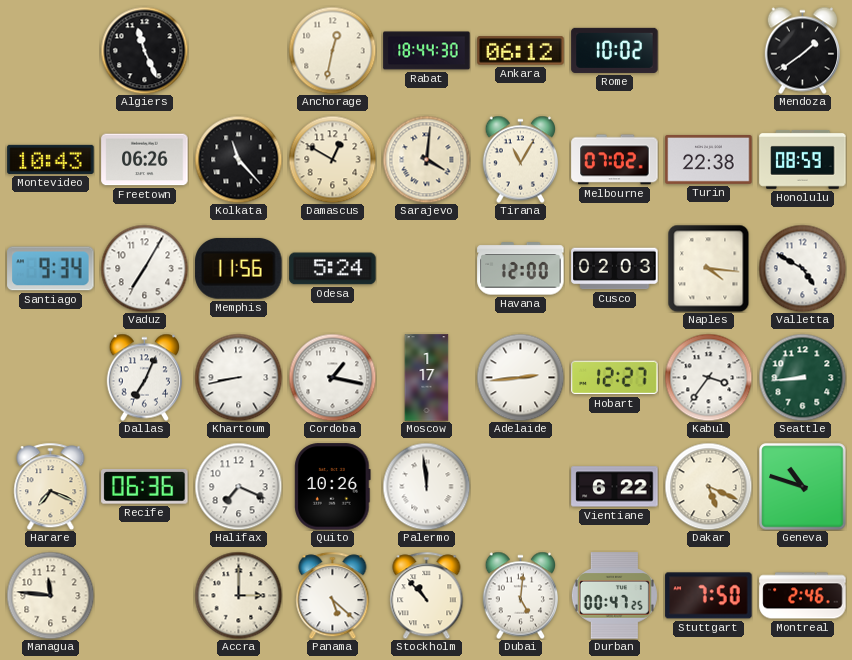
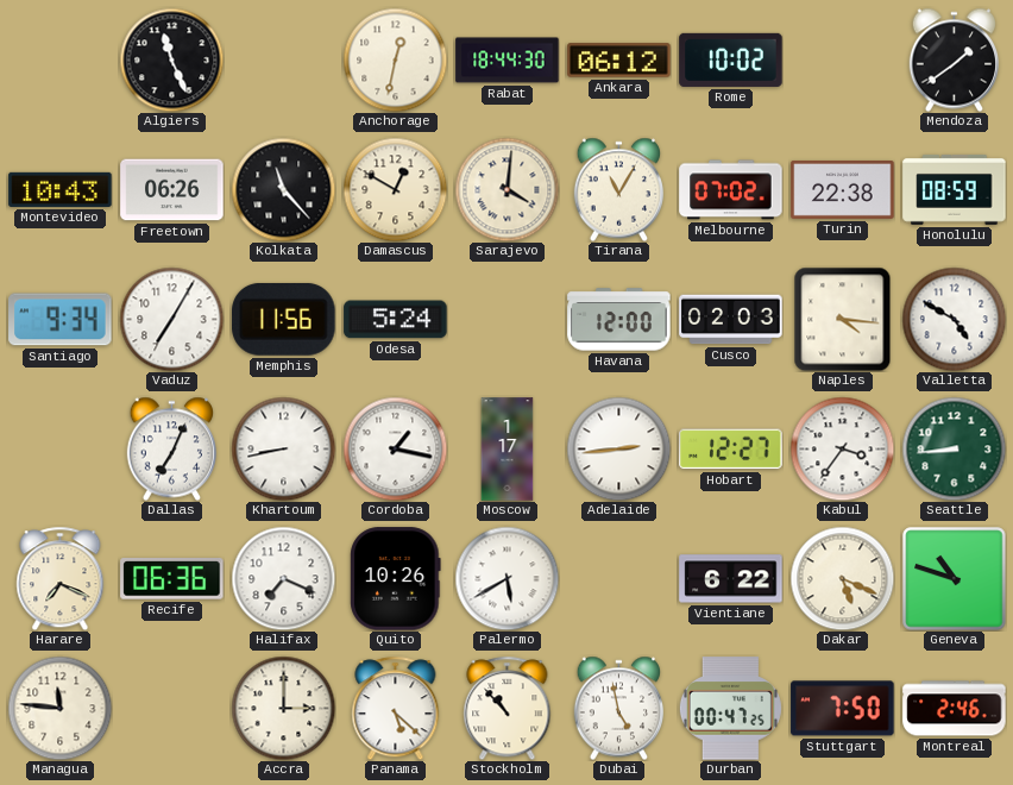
Palermo: 11:59 -> 5:40 (506, 578)
Dubai: 5:01 -> 4:58 (618, 708)
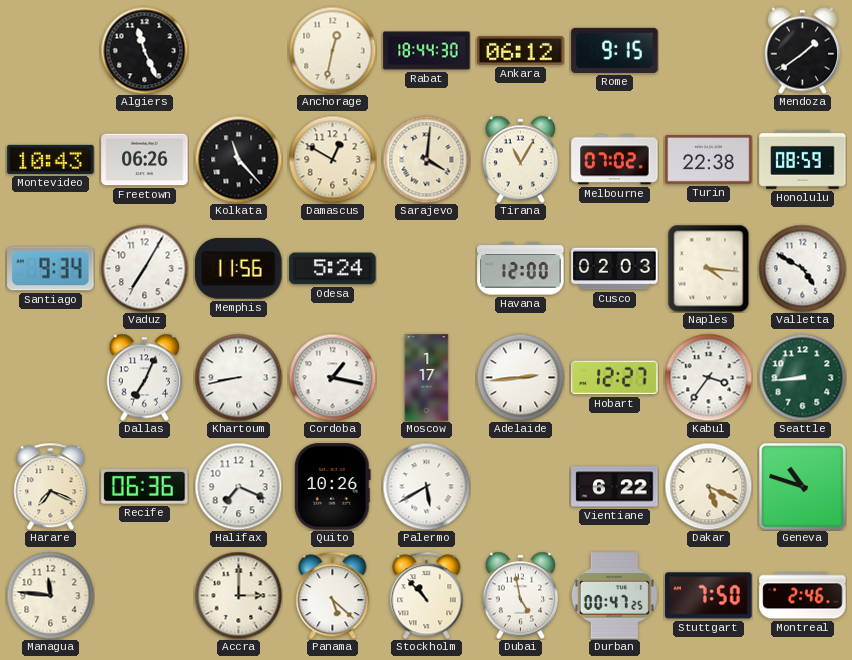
Rome: 10:02 -> 9:15 (615, 50)
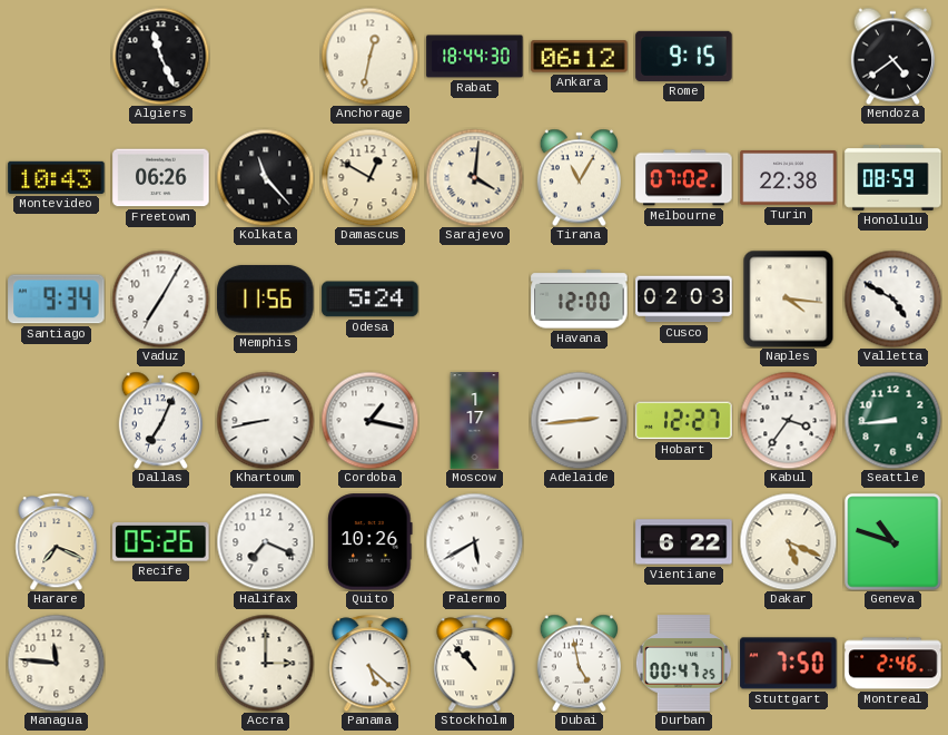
Mendoza: 1:39 -> 4:39 (892, 56)
Recife: 06:36 -> 05:26 (161, 542)
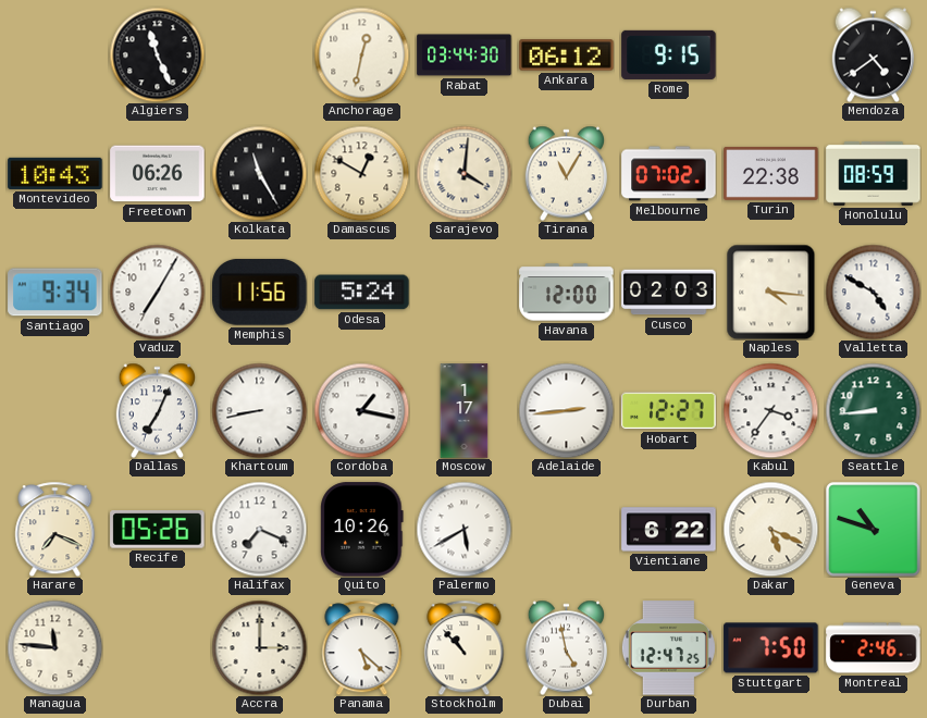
Rabat: 18:44 -> 03:44 (465, 55)
Kolkata: 11:23 -> 11:25 (259, 173)
Durban: 00:47 -> 12:47 (668, 648)
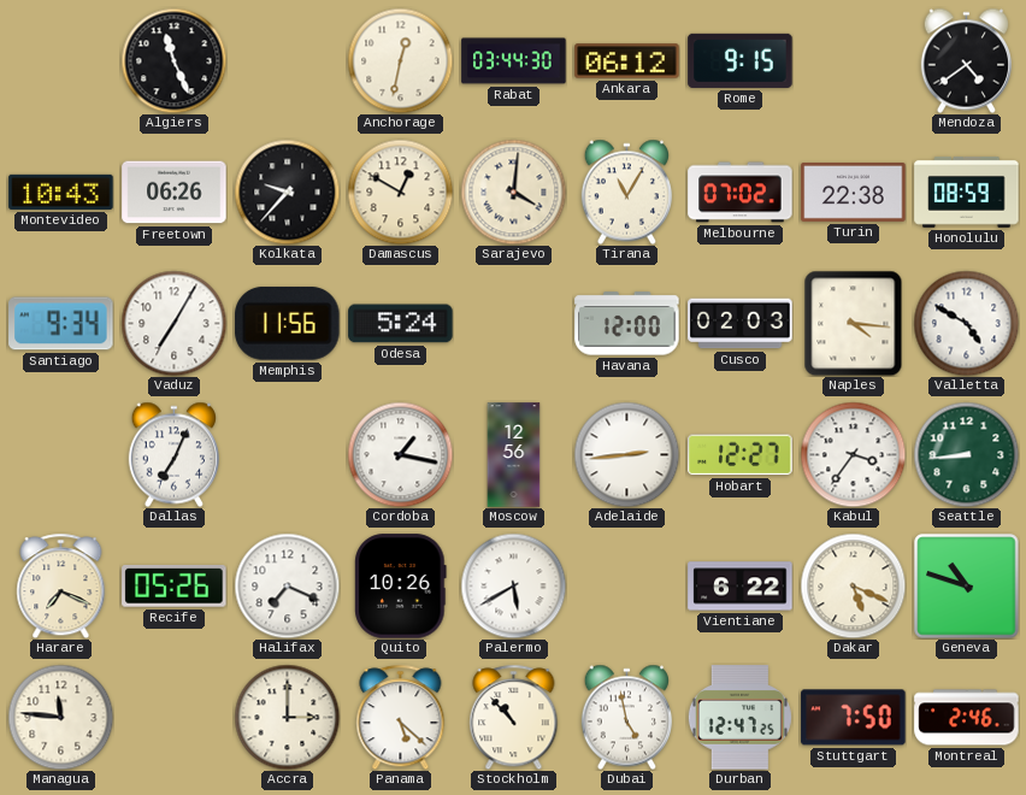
Kolkata: 11:25 -> 9:37 (287, 192)
Khartoum: 8:43 -> none (259, 410)
Moscow: 1:17 -> 12:56 (514, 455)
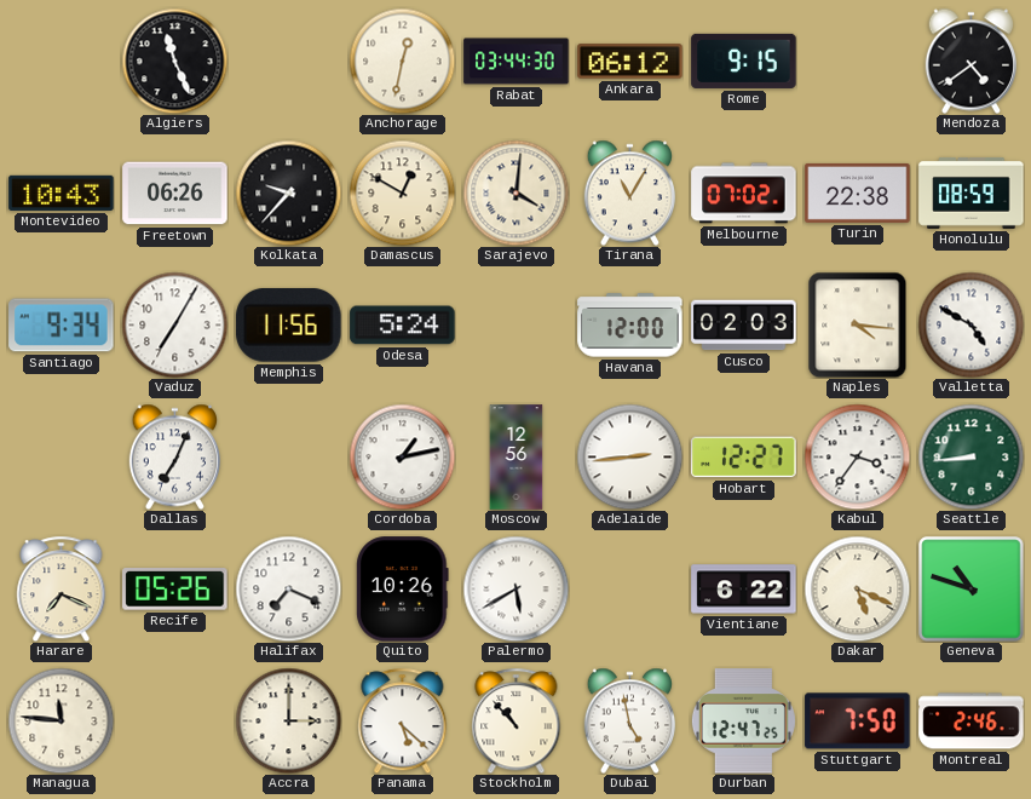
Cordoba: 1:17 -> 1:13 (402, 456)
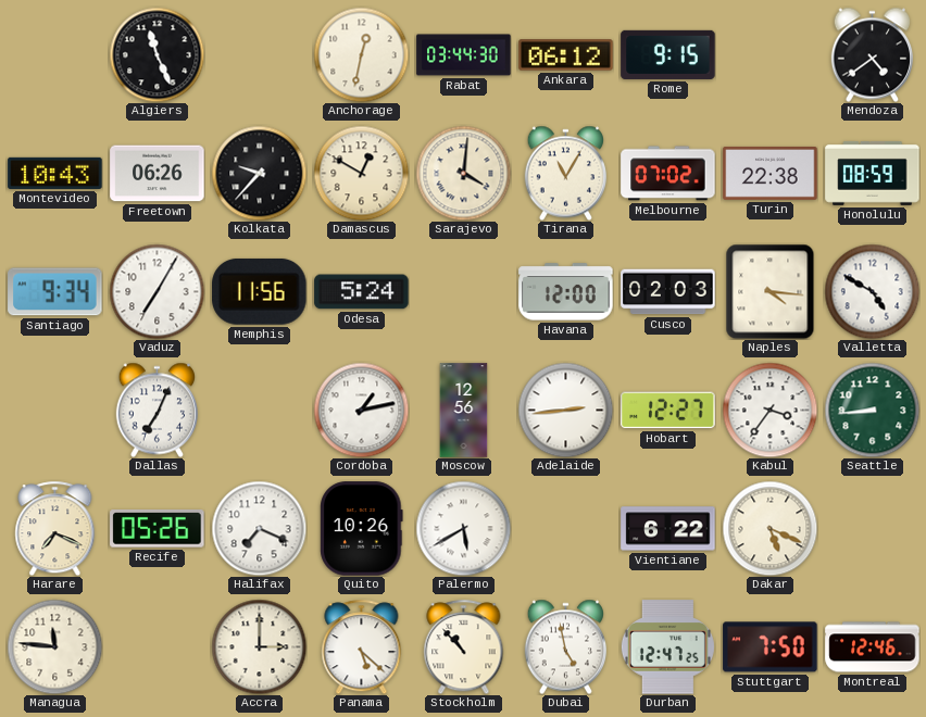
Geneva: 10:48 -> none (972, 590)
Montreal: 2:46 -> 12:46 (873, 647)
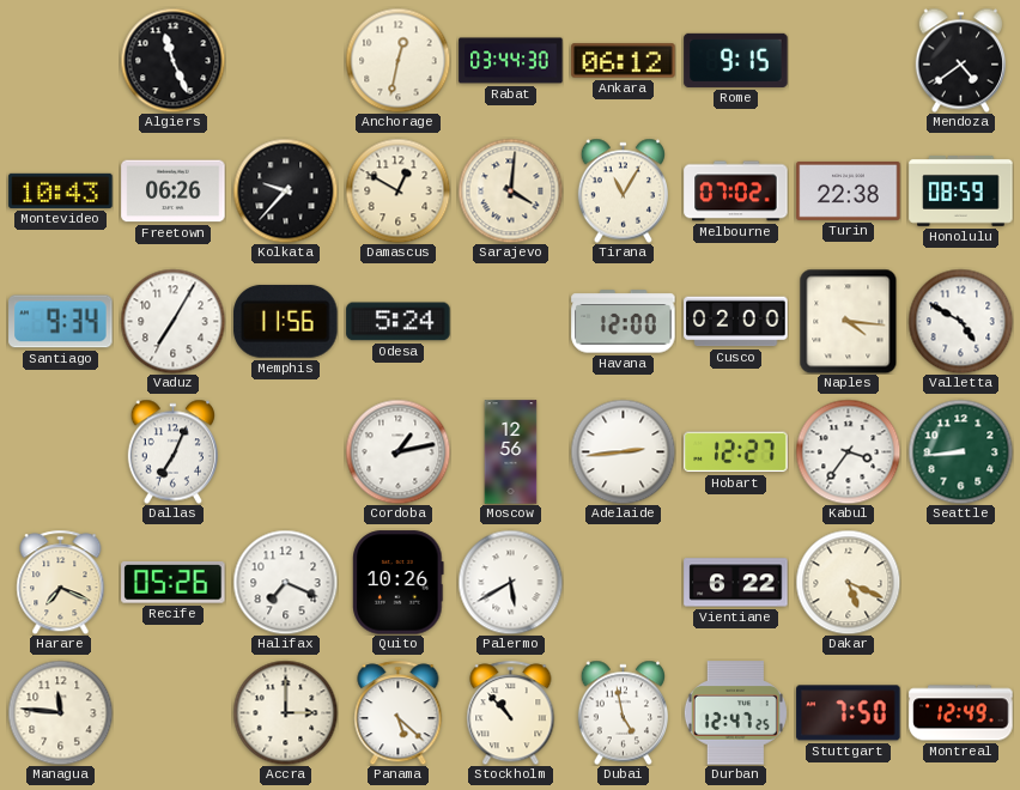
Cusco: 02:03 -> 02:00 (736, 322)
Montreal: 12:46 -> 12:49 (961, 713)
